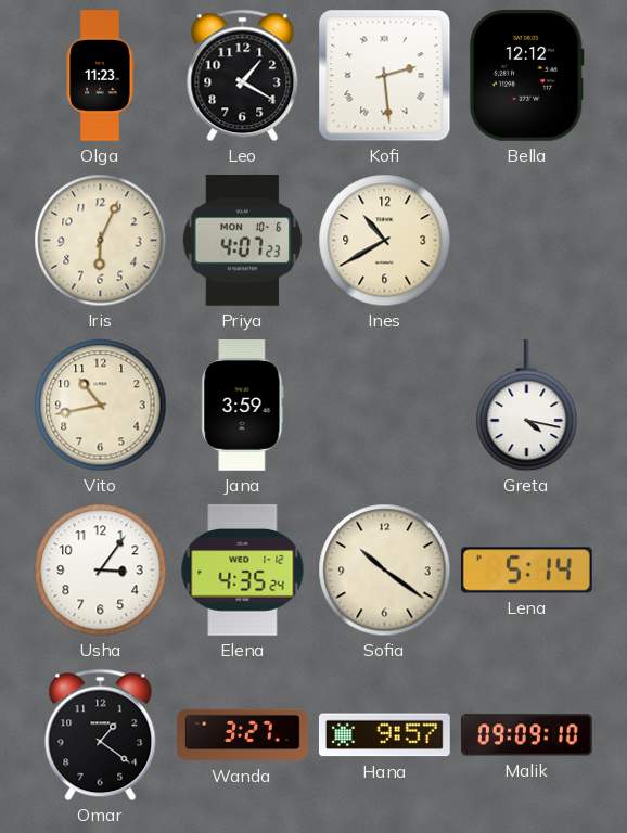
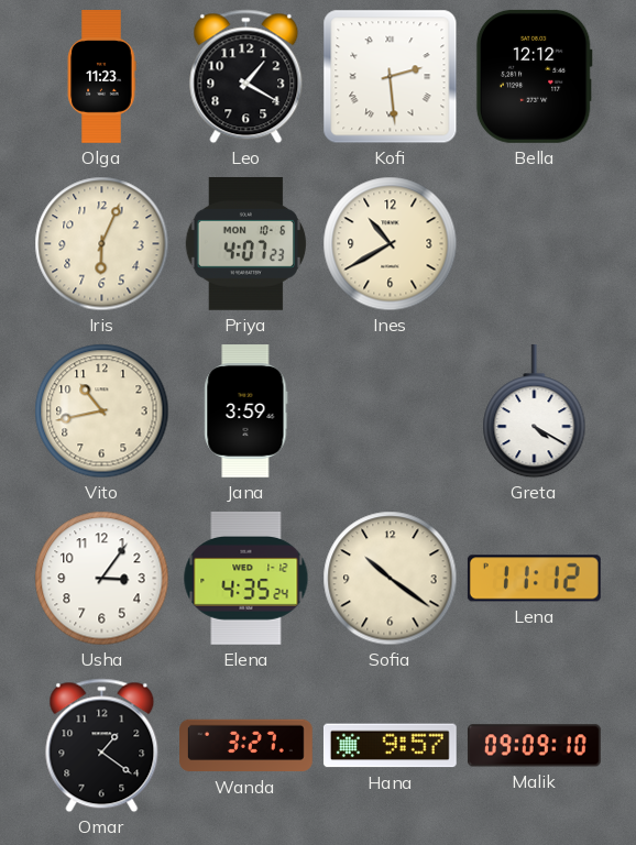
Greta: 4:17 -> 4:20 (535, 411)
Lena: 5:14 -> 11:12 (534, 579)
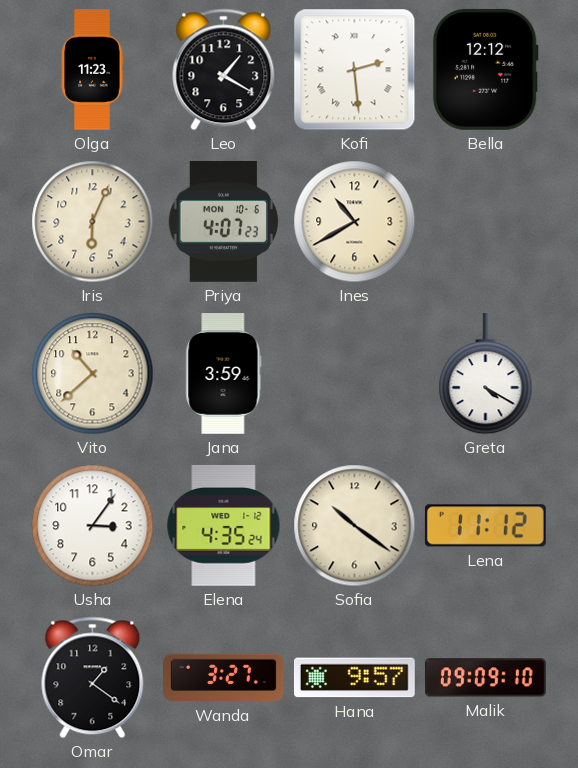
Vito: 10:43 -> 10:38 (93, 374)
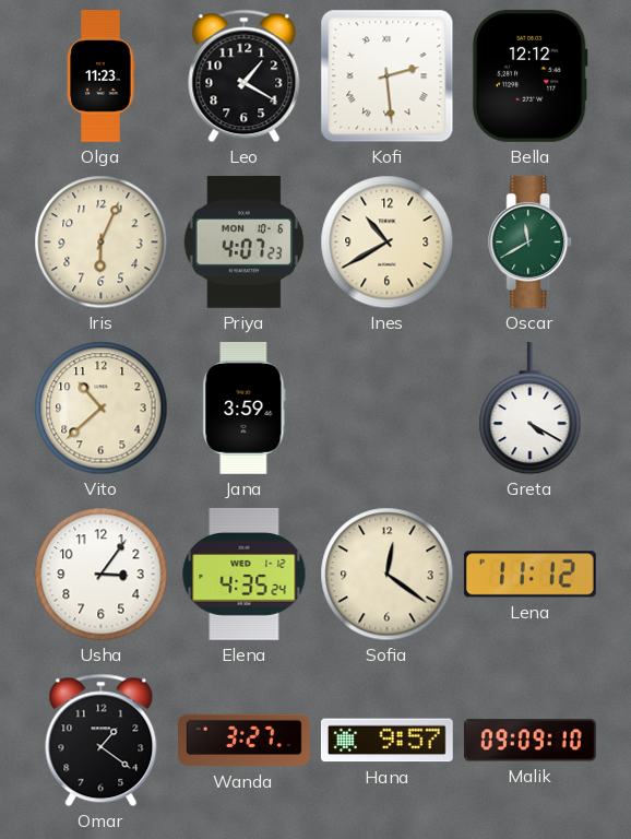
Oscar: none -> 11:40 (531, 243)
Sofia: 10:21 -> 12:21 (388, 575)
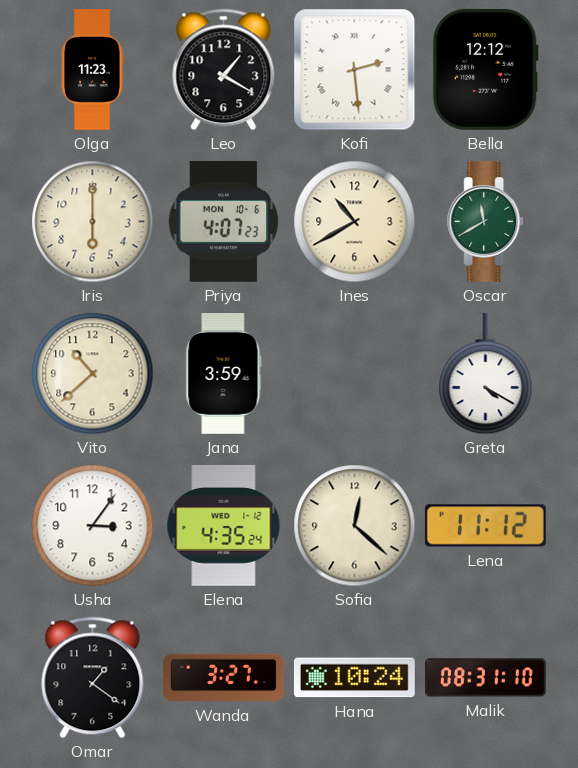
Iris: 6:04 -> 6:00 (93, 222)
Sofia: 12:21 -> 12:22 (355, 526)
Hana: 9:57 -> 10:24 (354, 678)
Malik: 09:09 -> 08:31 (485, 678)
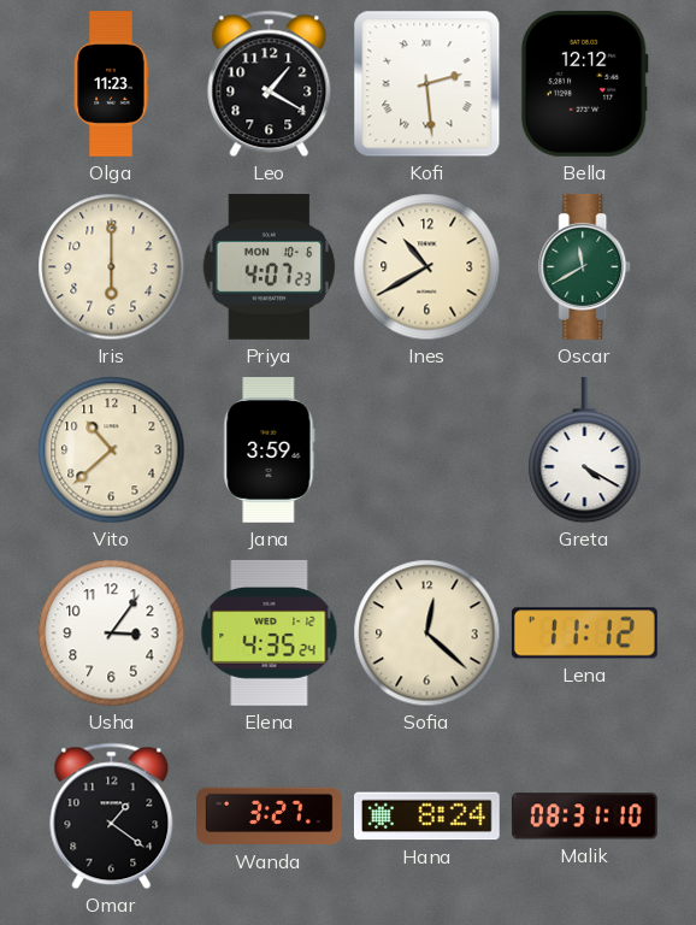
Hana: 10:24 -> 8:24 (426, 817)
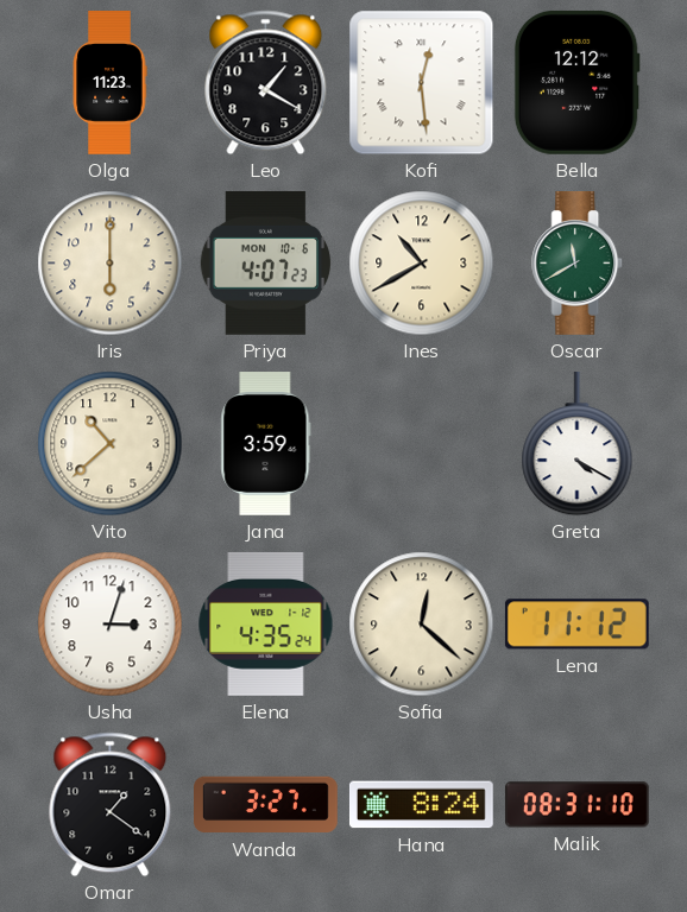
Kofi: 2:29 -> 12:29 (422, 83)
Usha: 3:06 -> 3:03 (111, 625)
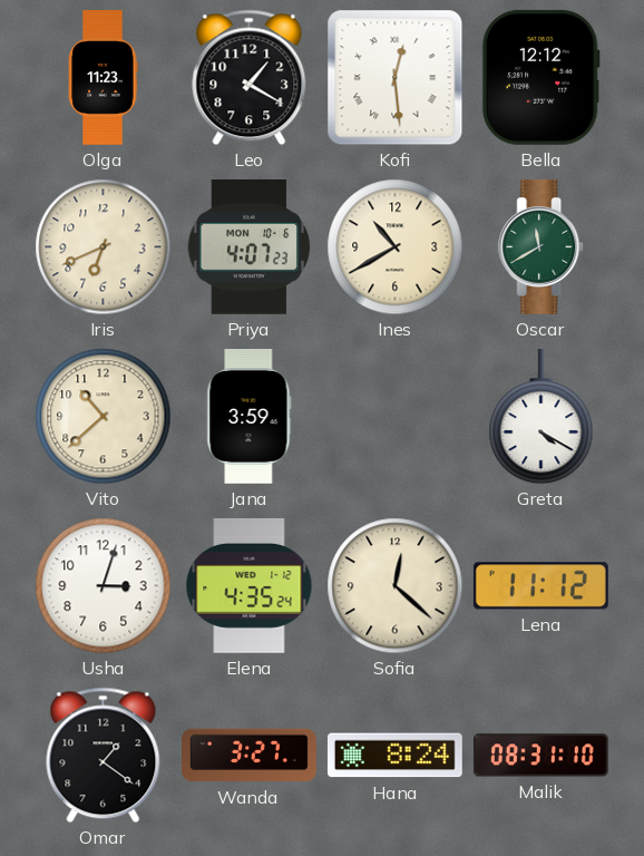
Iris: 6:00 -> 6:41 (104, 247)
